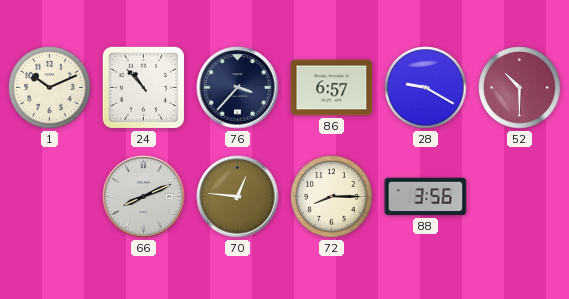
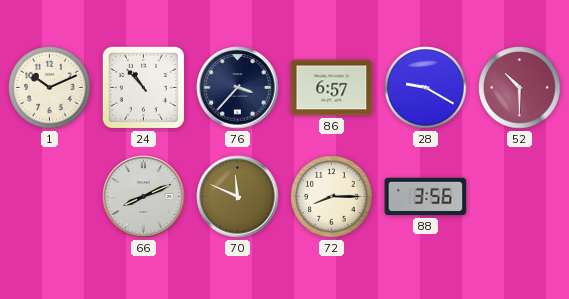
70: 12:46 -> 11:49 (238, 197)
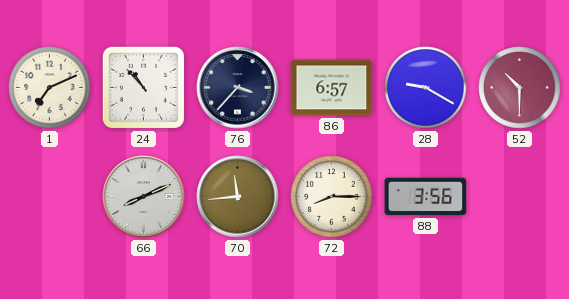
1: 10:11 -> 7:11 (50, 88)
70: 11:49 -> 11:44 (238, 197)
